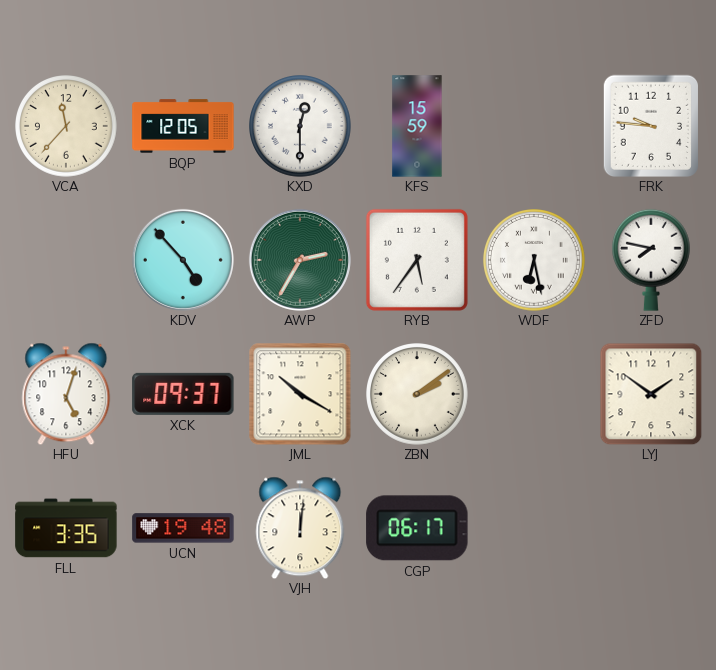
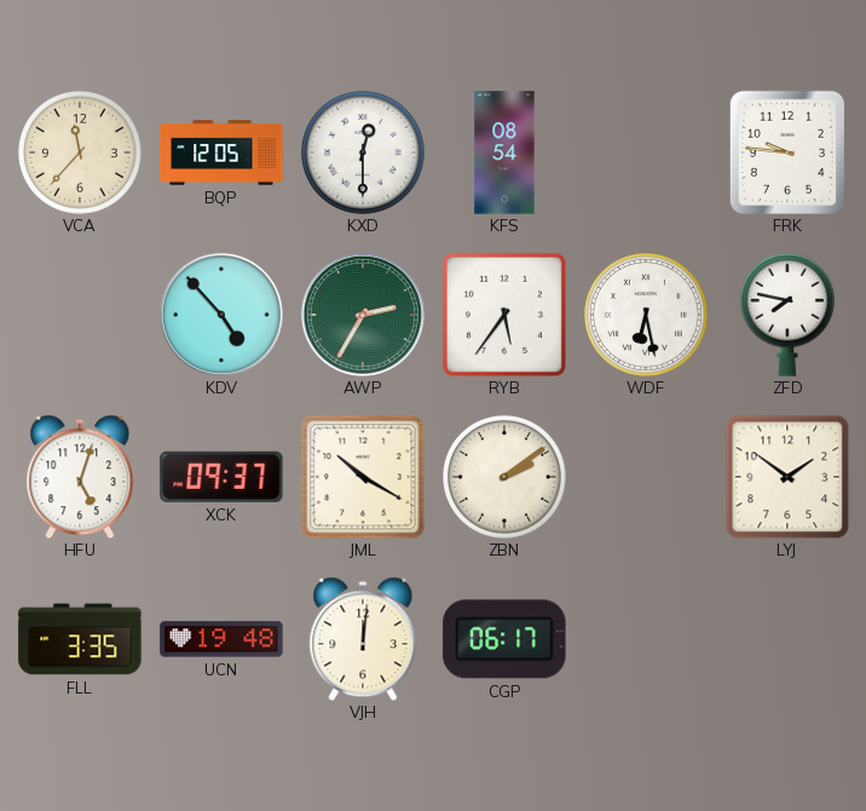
KFS: 15:59 -> 08:54 (504, 153)
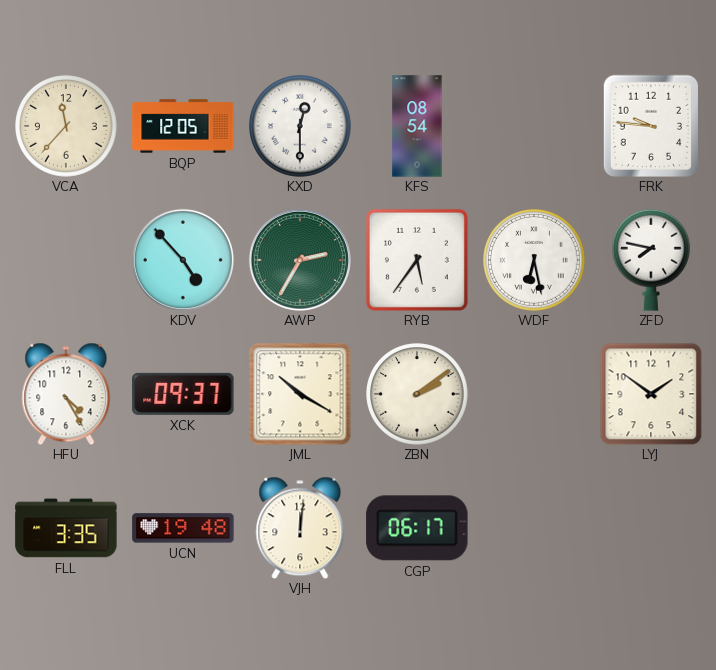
HFU: 5:03 -> 4:25 (66, 394)
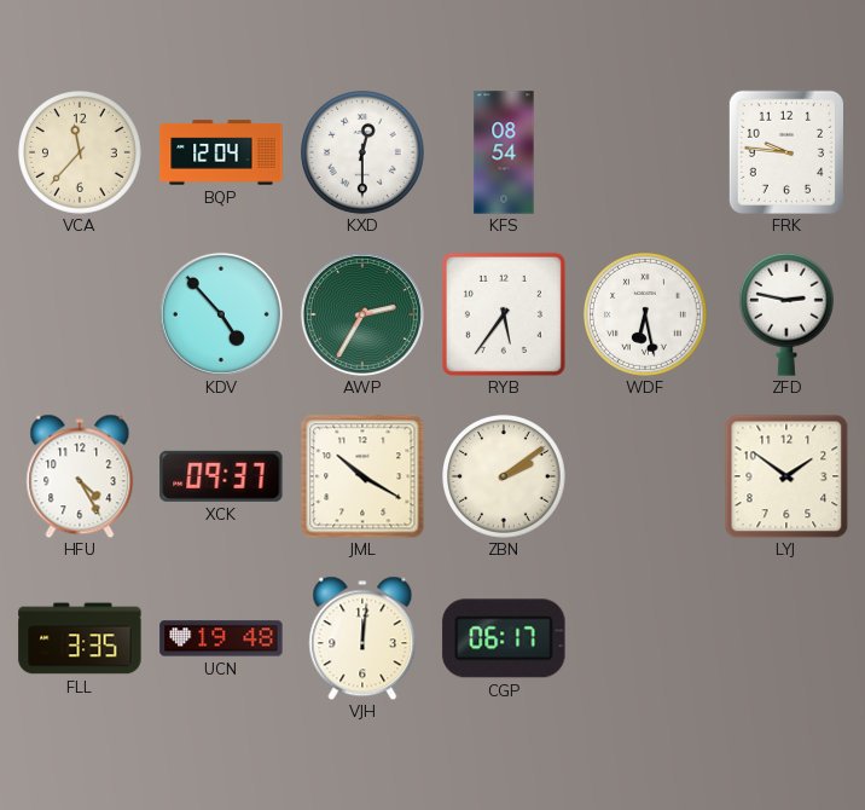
BQP: 12:05 -> 12:04 (221, 152)
ZFD: 7:47 -> 2:47 (786, 314)
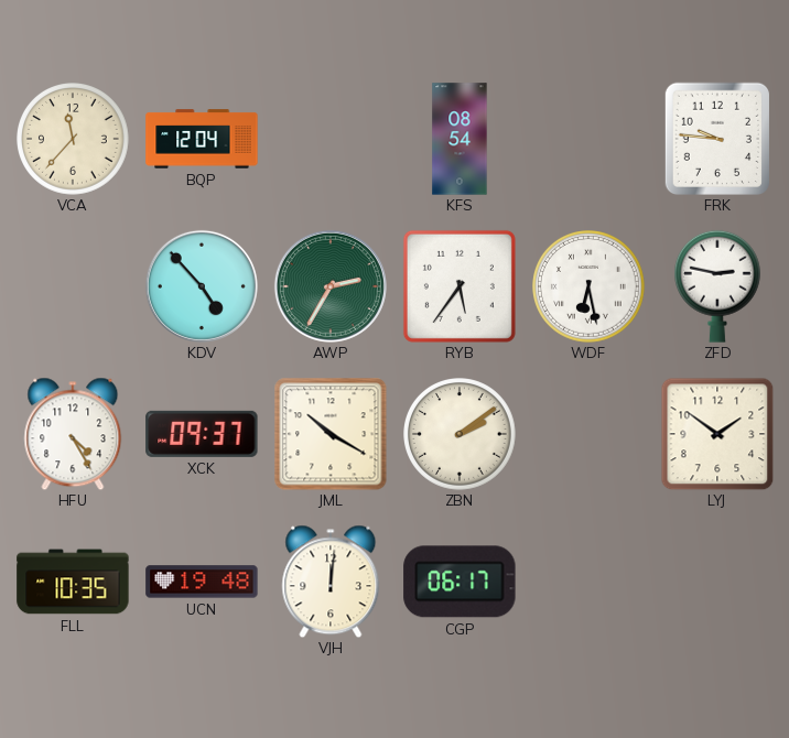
KXD: 12:30 -> none (364, 154)
FLL: 3:35 -> 10:35 (73, 582)
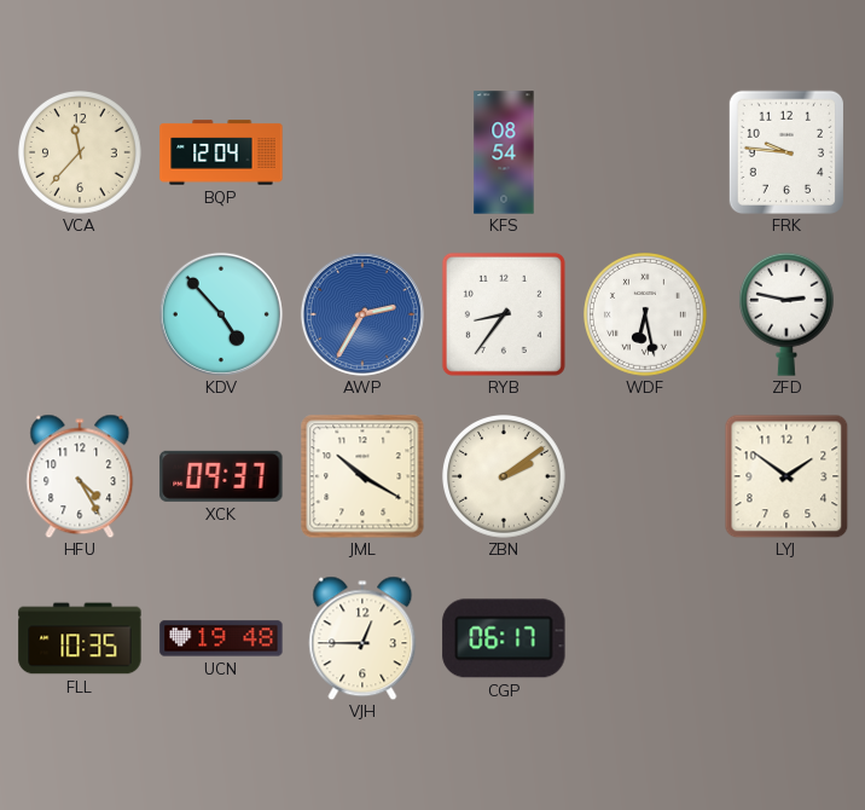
AWP dial: green -> blue (362, 314)
RYB: 5:36 -> 8:36 (504, 314)
VJH: 12:01 -> 12:45 (362, 638)
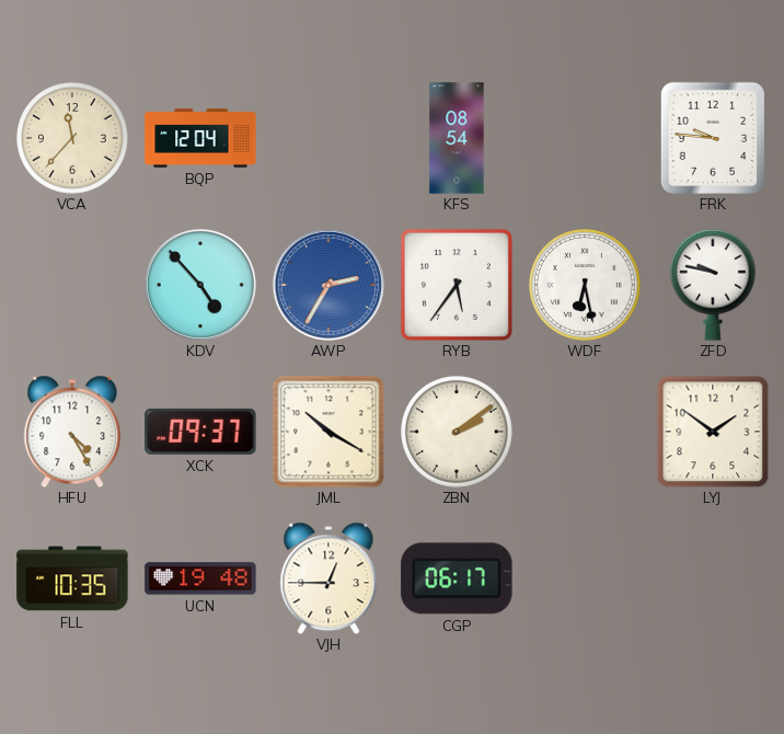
RYB: 8:36 -> 5:36 (457, 285)
ZFD: 2:47 -> 9:47 (713, 285)
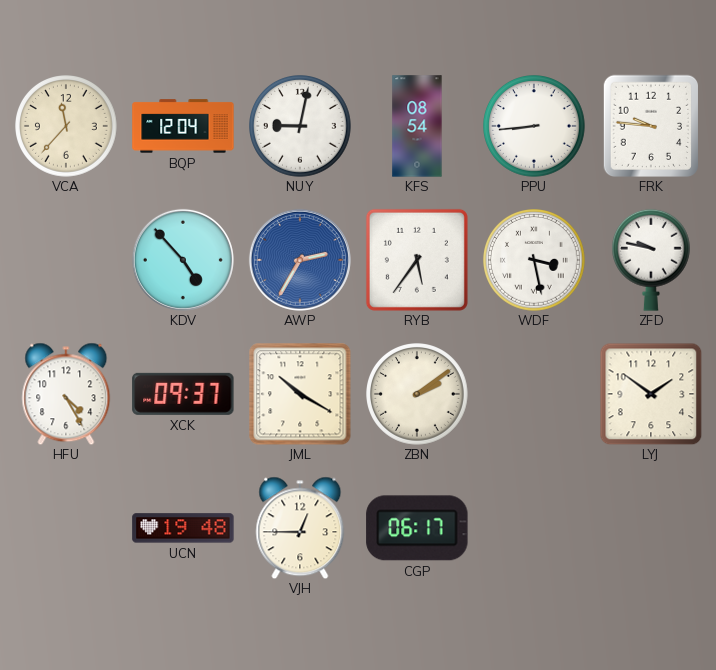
NUY: none -> 9:02 (301, 127)
PPU: none -> 8:44 (535, 127)
WDF: 6:28 -> 3:28 (535, 261)
FLL: 10:35 -> none (72, 578)
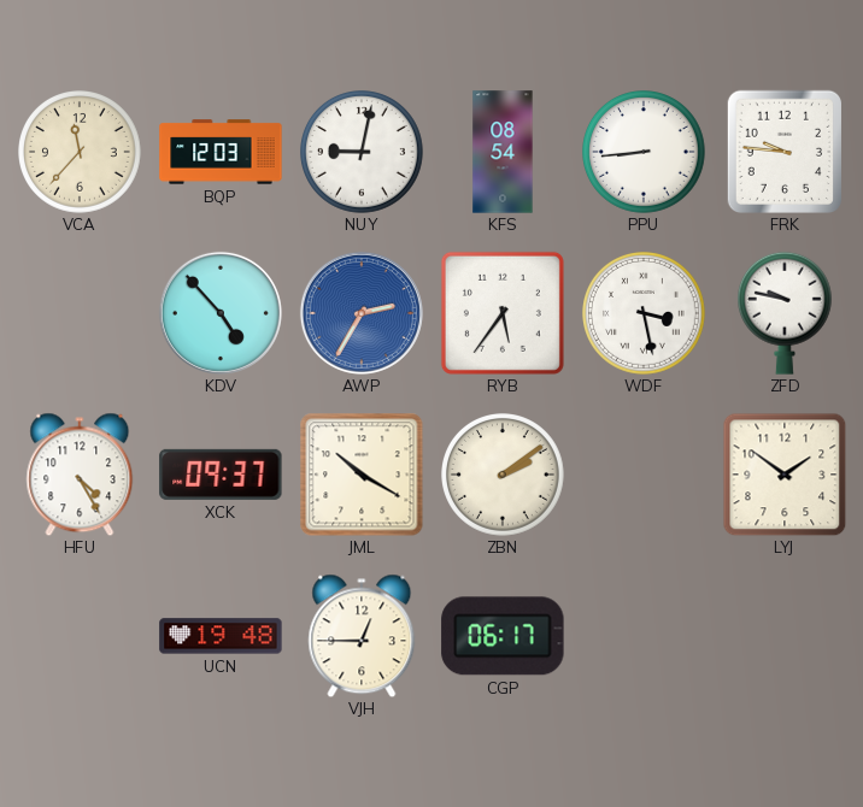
BQP: 12:04 -> 12:03 (221, 152)
